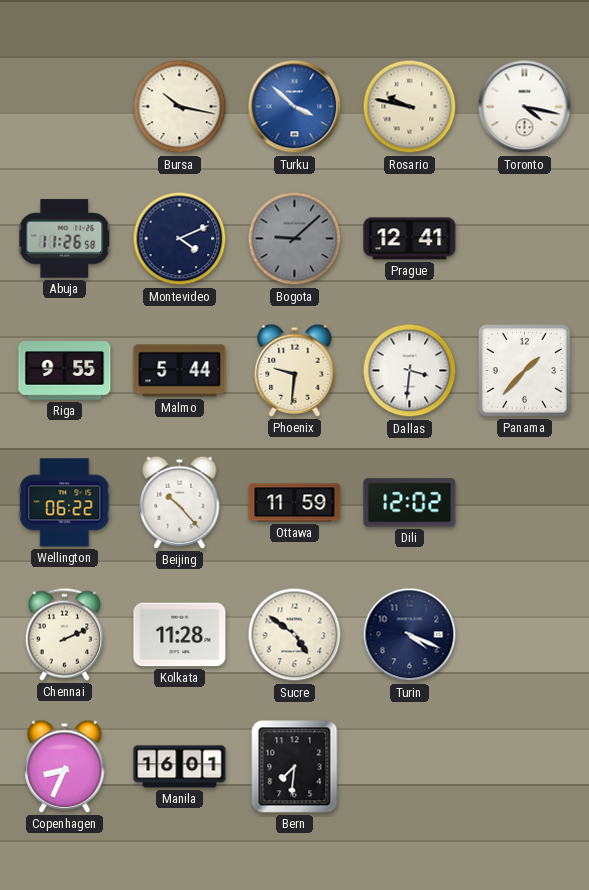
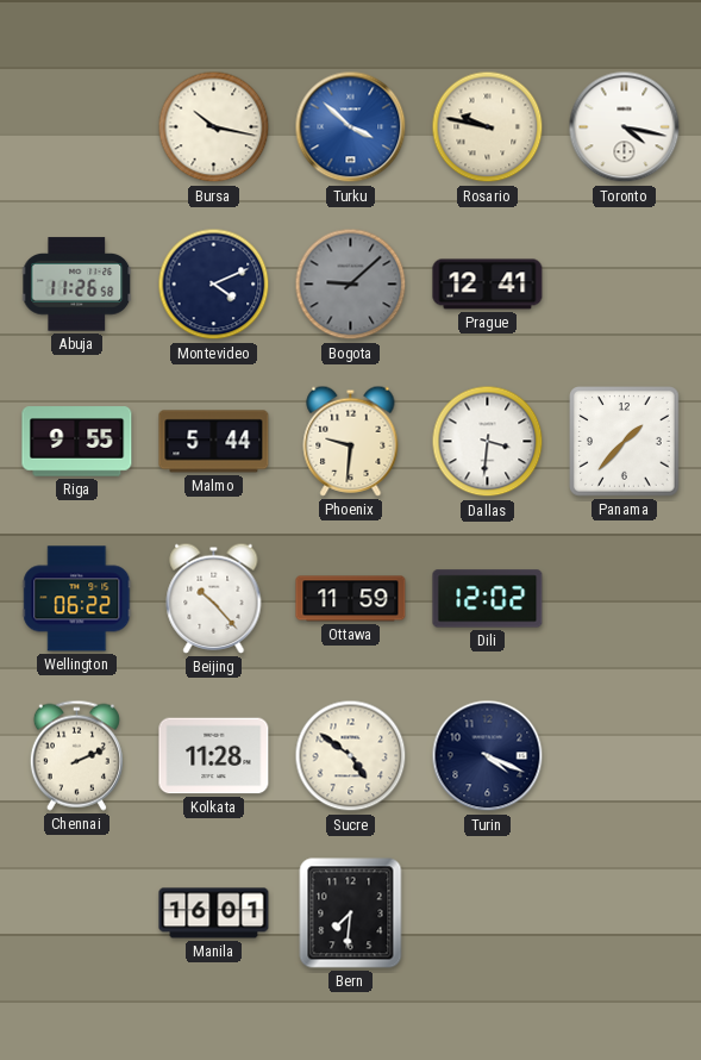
Copenhagen: 8:34 -> none (65, 766)
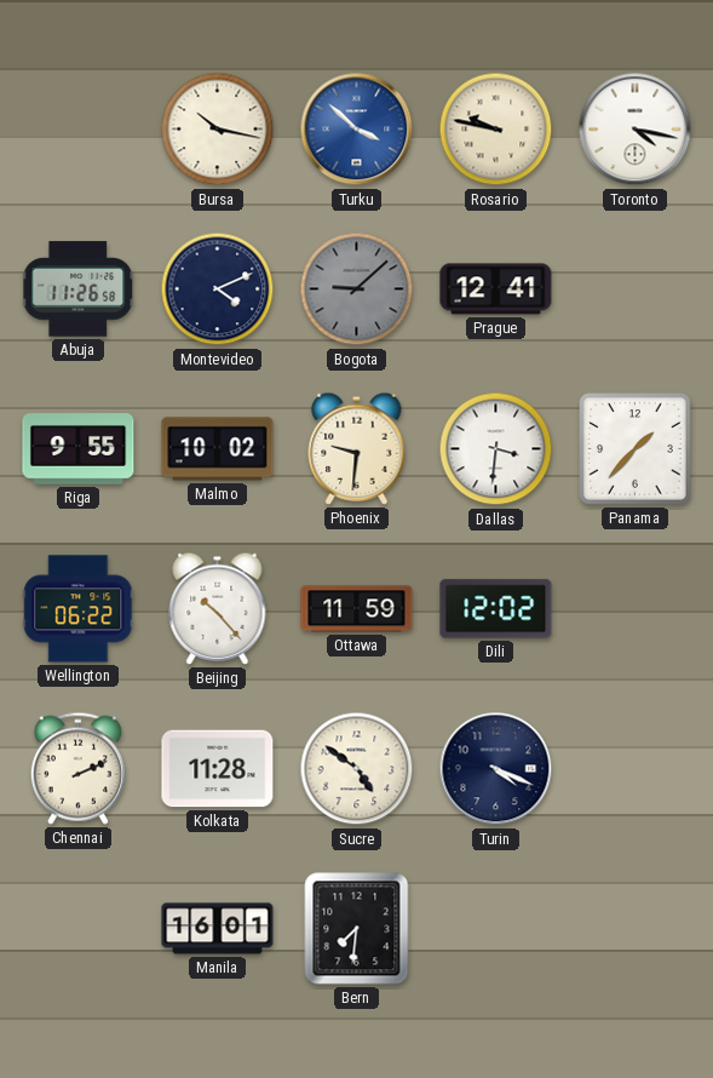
Malmo: 5:44 -> 10:02 (218, 449)
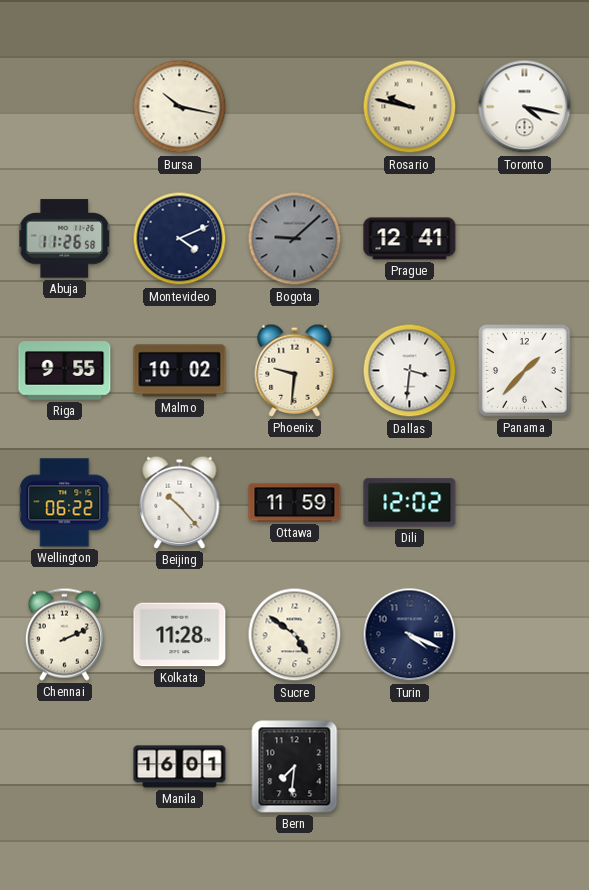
Turku: 3:52 -> none (357, 130)
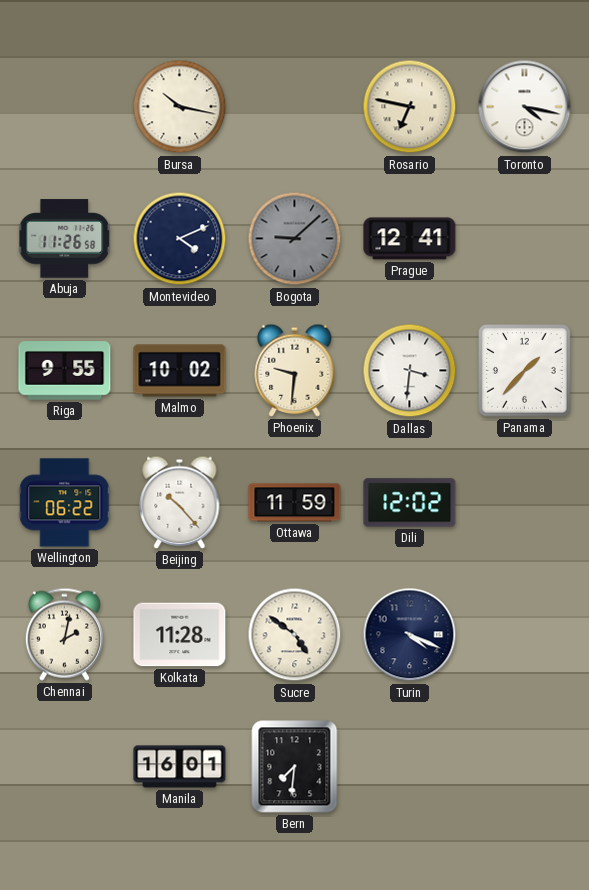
Rosario: 9:47 -> 6:47 (410, 107)
Chennai: 2:11 -> 2:02 (64, 634)
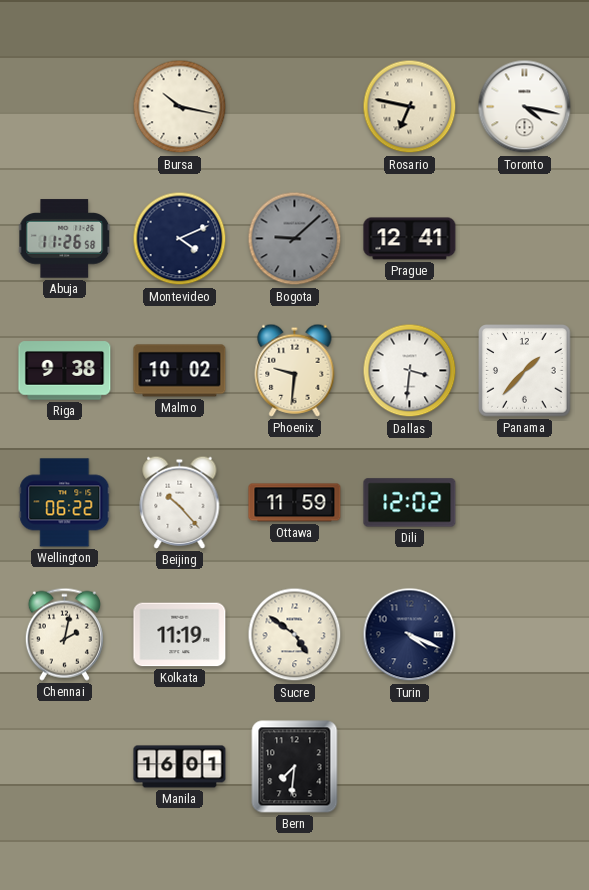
Riga: 9:55 -> 9:38 (65, 371)
Kolkata: 11:28 -> 11:19 (180, 635)
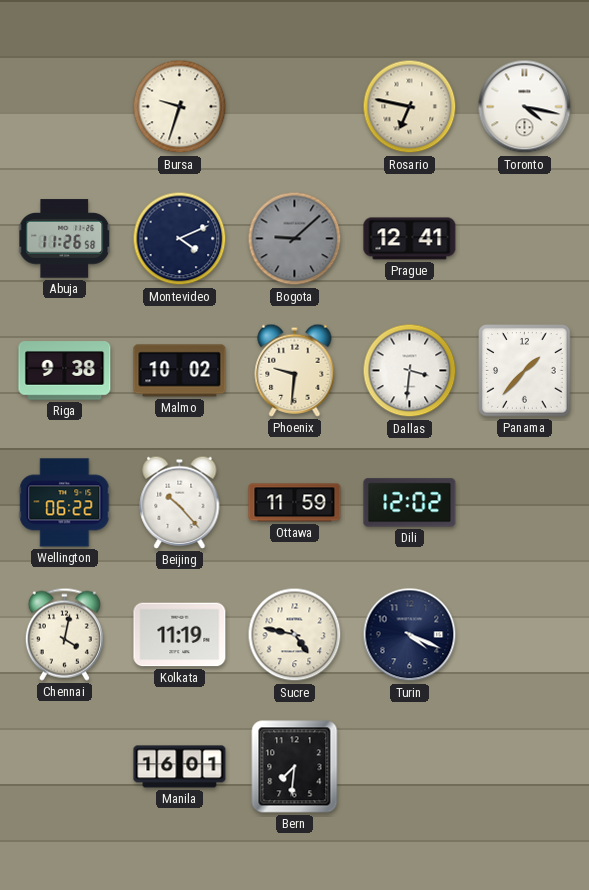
Bursa: 10:17 -> 9:33 (180, 107)
Chennai: 2:02 -> 4:02 (64, 634)
Sucre: 4:51 -> 4:47 (295, 635)
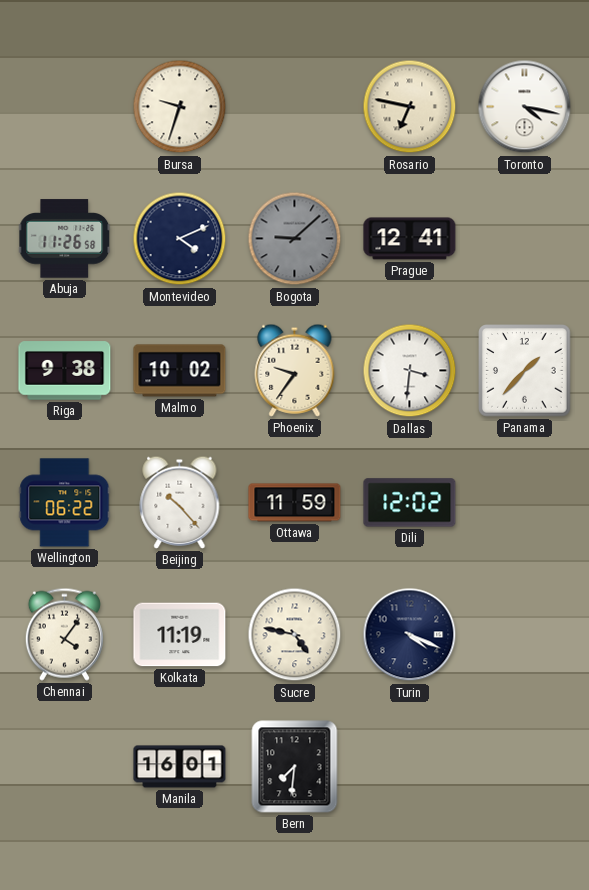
Phoenix: 9:31 -> 9:36 (295, 370)
Chennai: 4:02 -> 4:06 (64, 634)
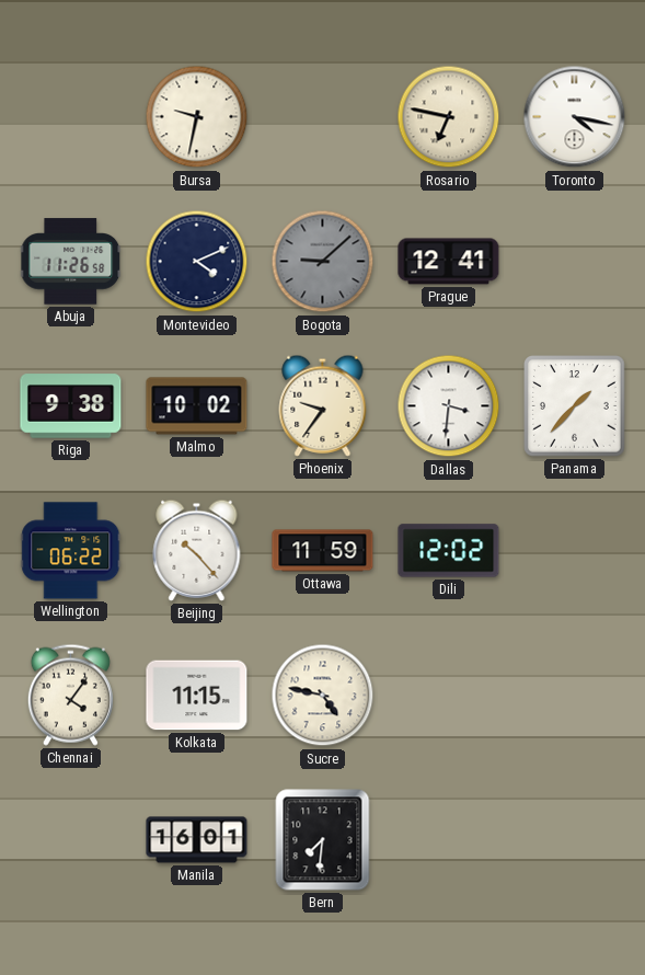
Bursa: 9:33 -> 9:32 (197, 117)
Kolkata: 11:19 -> 11:15 (197, 696)
Turin: 4:19 -> none (410, 635)
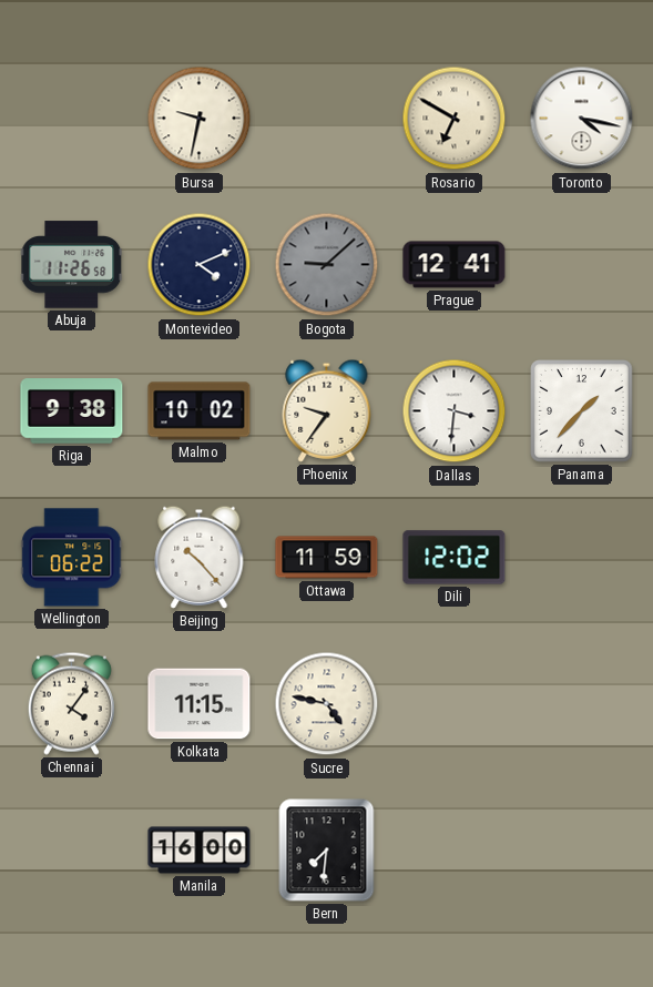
Rosario: 6:47 -> 6:50 (455, 119)
Manila: 16:01 -> 16:00 (200, 851)
